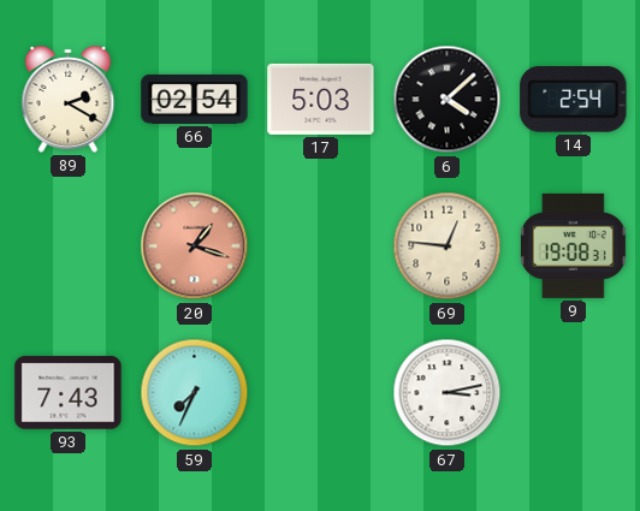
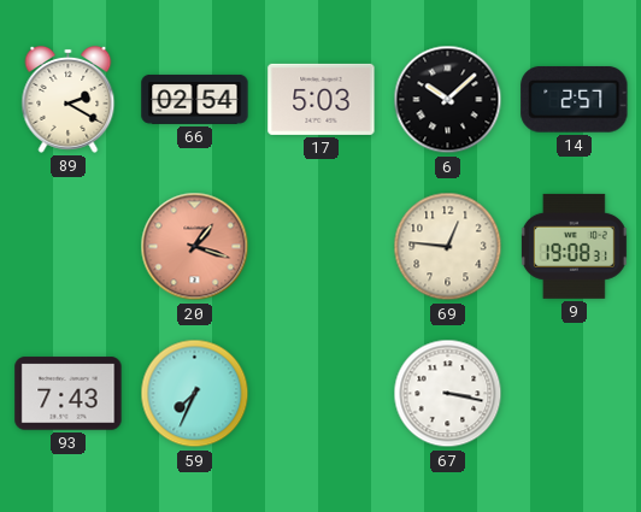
6: 4:08 -> 10:08 (448, 100)
14: 2:54 -> 2:57 (575, 100)
67: 3:13 -> 3:17 (448, 394)
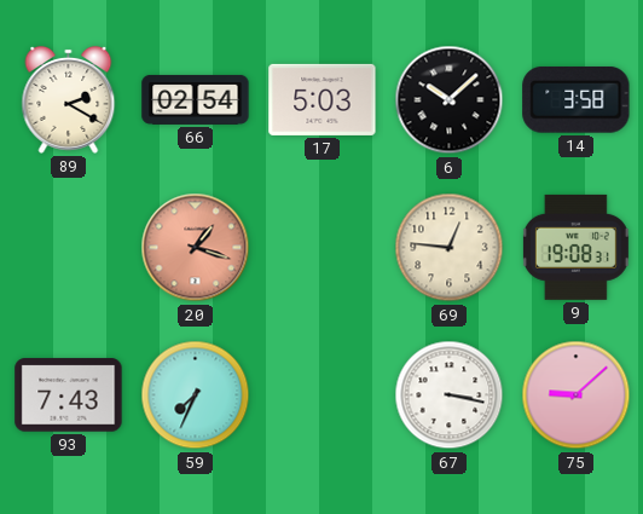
14: 2:57 -> 3:58 (577, 100)
75: none -> 9:08 (577, 395)
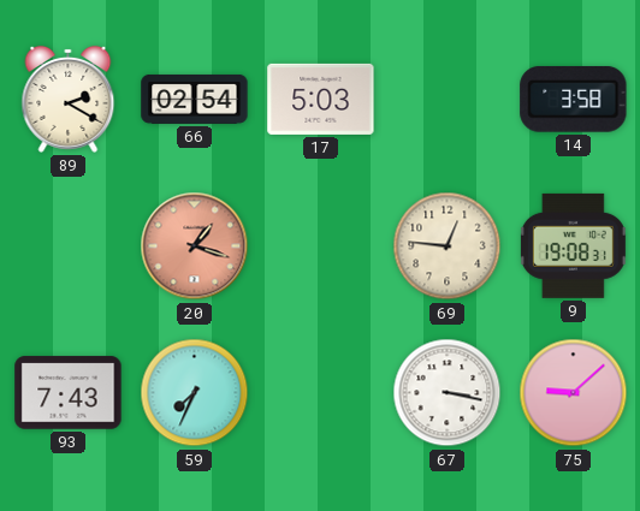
6: 10:08 -> none (450, 100)
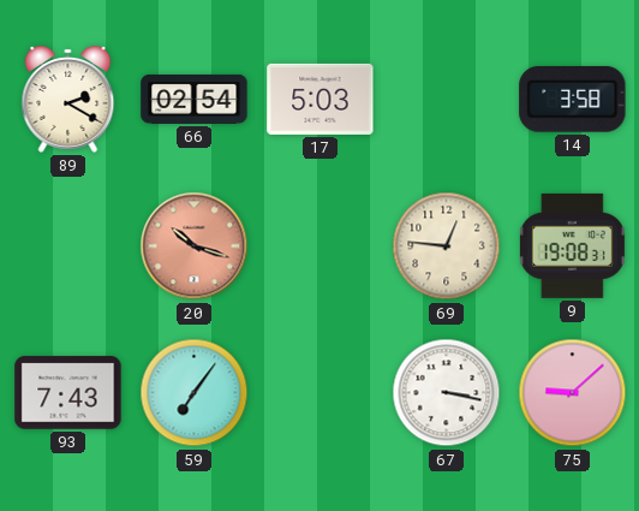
20: 1:18 -> 10:18 (195, 246)
59: 7:34 -> 7:06 (195, 393)
